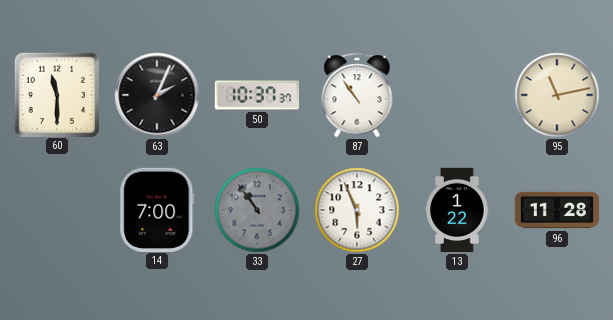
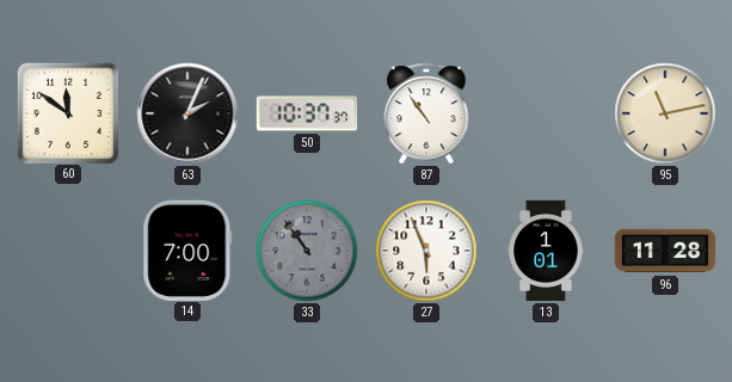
60: 11:30 -> 11:51 (67, 112)
13: 1:22 -> 1:01 (546, 251)
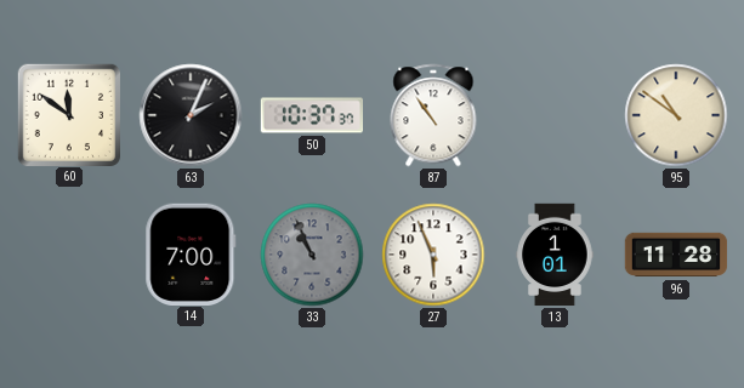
95: 11:13 -> 10:51 (676, 115)
33: 10:54 -> 10:56 (312, 255)
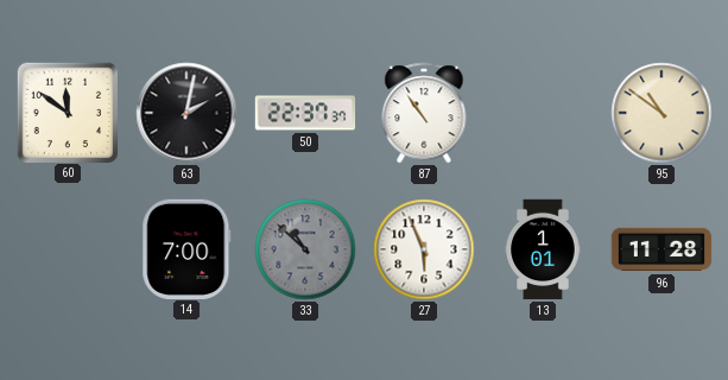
63: 2:04 -> 2:02 (186, 113)
50: 10:37 -> 22:37 (305, 113)
33: 10:56 -> 10:52 (305, 249)
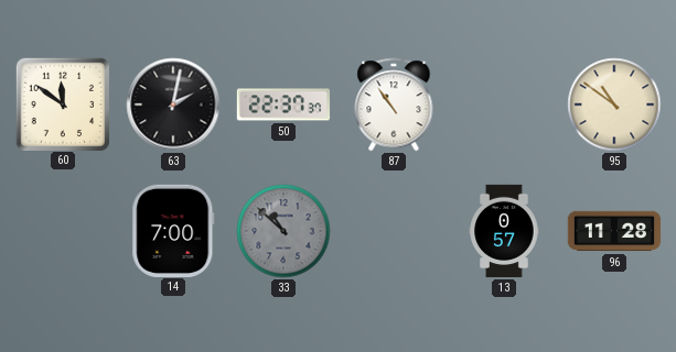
27: 5:56 -> none (424, 249)
13: 1:01 -> 0:57 (504, 231)
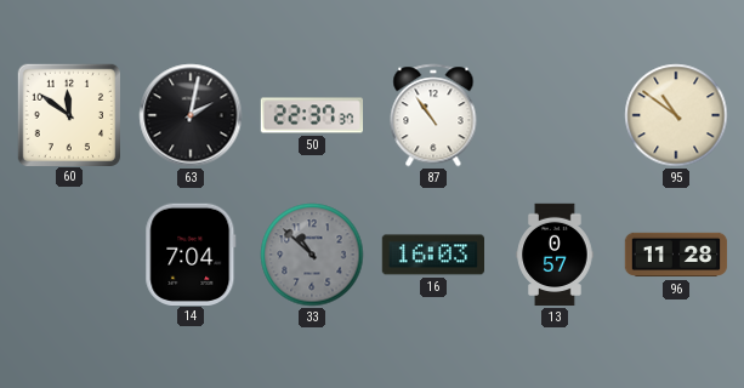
14: 7:00 -> 7:04 (191, 253)
16: none -> 16:03 (432, 255)
